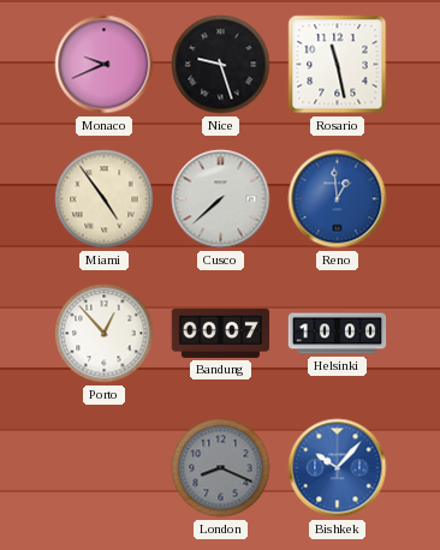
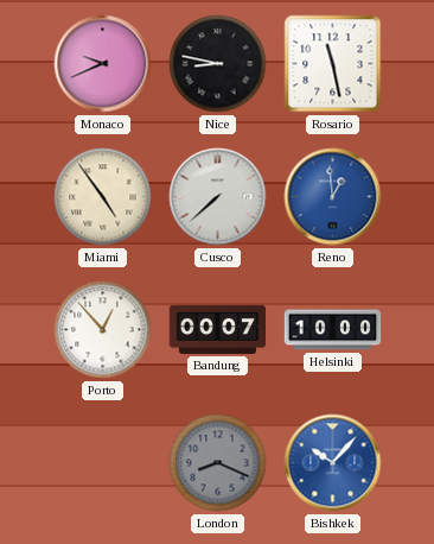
Nice: 9:27 -> 8:47 (218, 64)
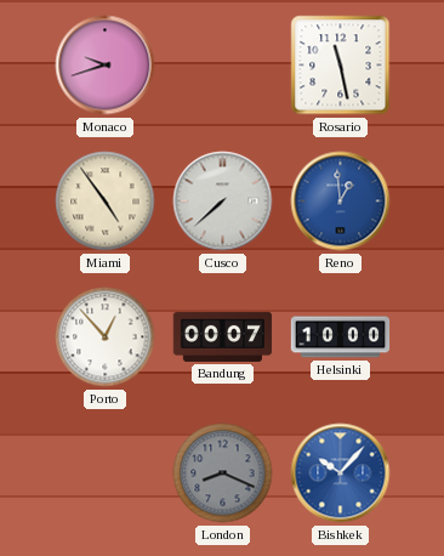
Monaco: 9:41 -> 9:42 (106, 66)
Nice: 8:47 -> none (218, 64)
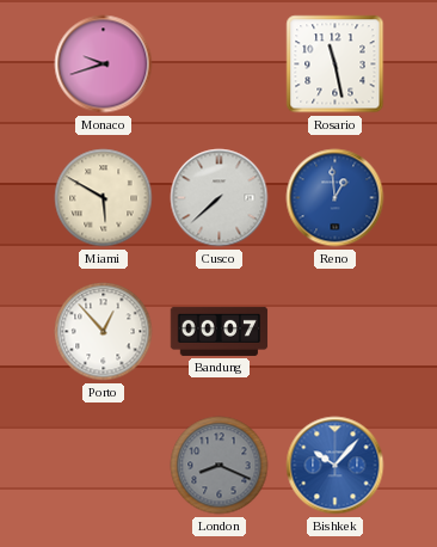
Miami: 4:54 -> 5:50 (104, 198)
Helsinki: 10:00 -> none (341, 337)
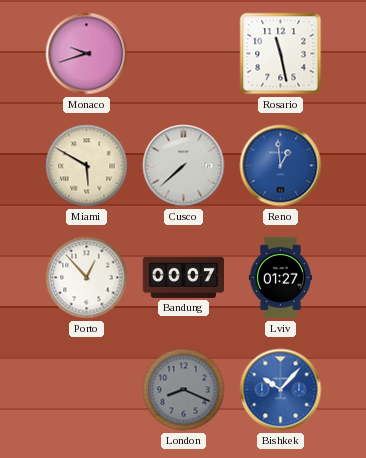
Lviv: none -> 01:27 (280, 278)
